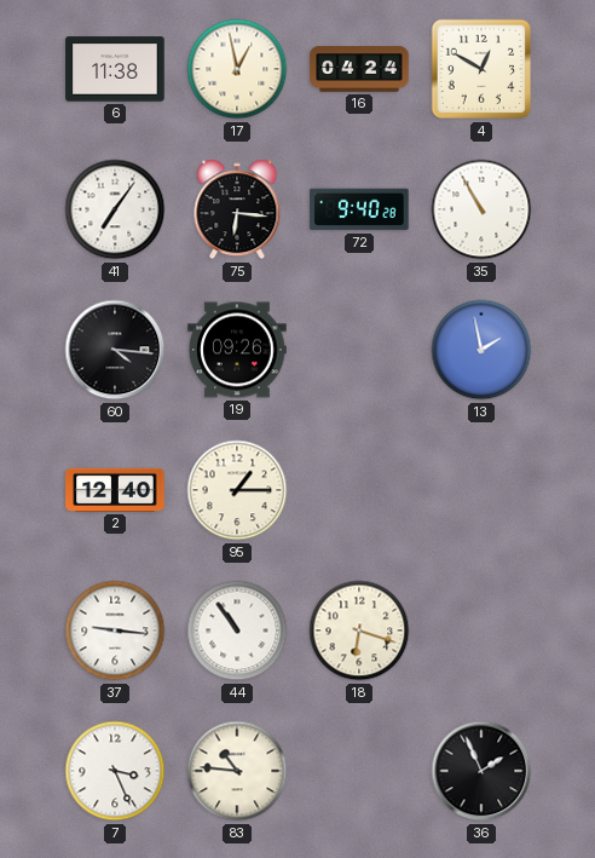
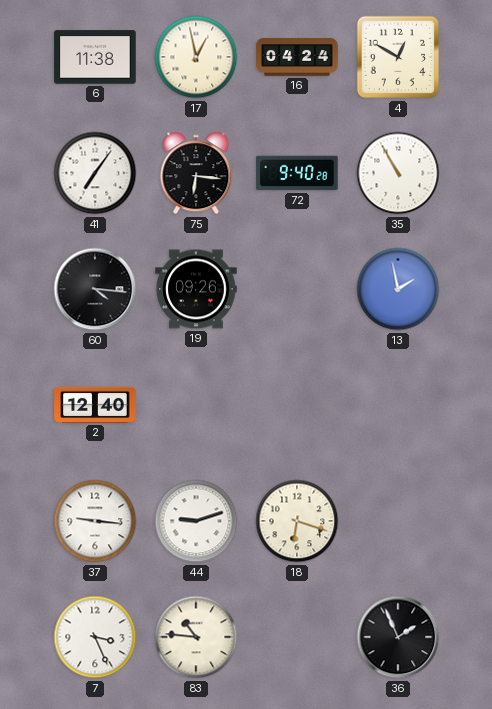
95: 1:15 -> none (237, 490)
44: 10:54 -> 9:12 (196, 521)
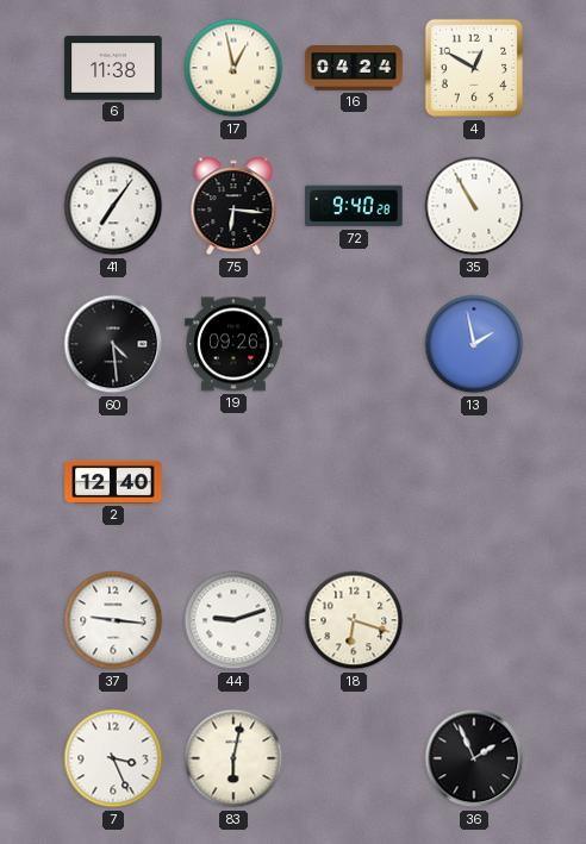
60: 4:16 -> 4:29 (113, 344)
83: 10:46 -> 6:02 (233, 758)
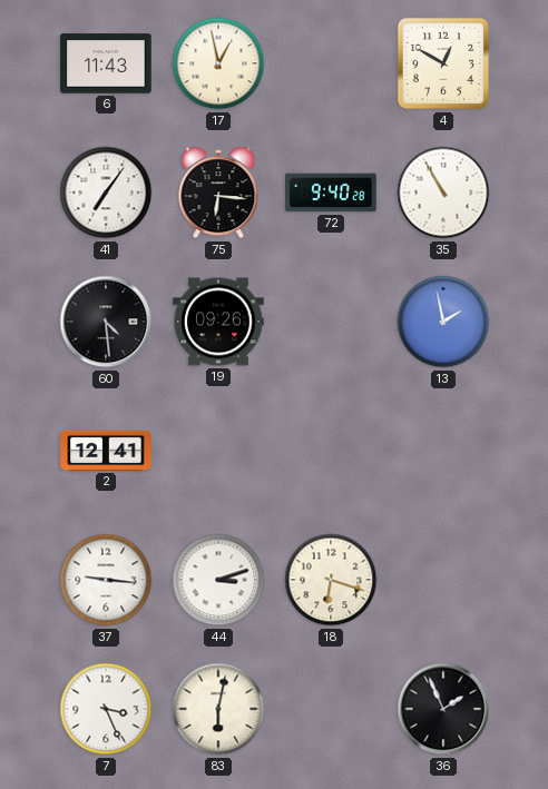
6: 11:38 -> 11:43 (106, 63)
16: 04:24 -> none (354, 68)
2: 12:40 -> 12:41 (106, 451)
44: 9:12 -> 3:12 (218, 580)
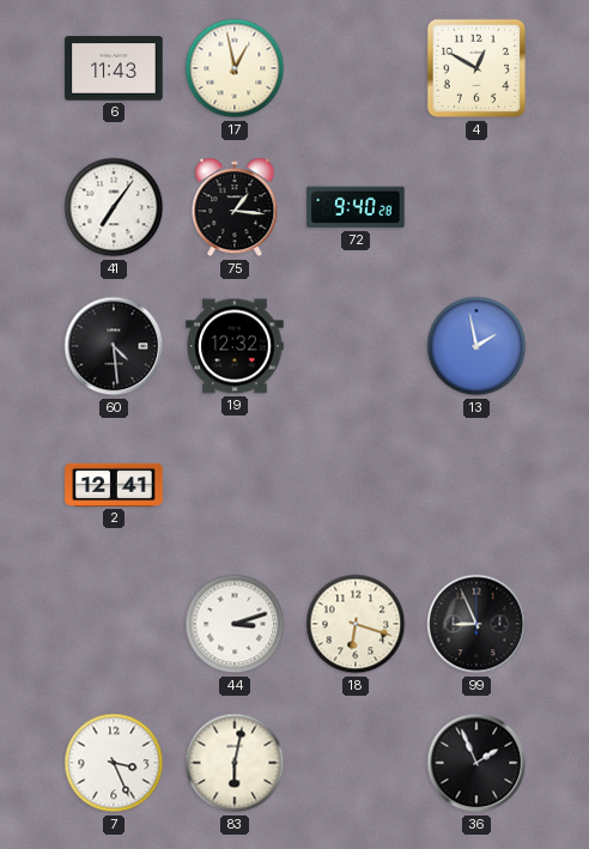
75: 6:16 -> 1:16 (235, 207)
35: 10:55 -> none (443, 193)
19: 09:26 -> 12:32 (235, 346)
37: 9:16 -> none (106, 580)
99: none -> 8:56 (476, 624)
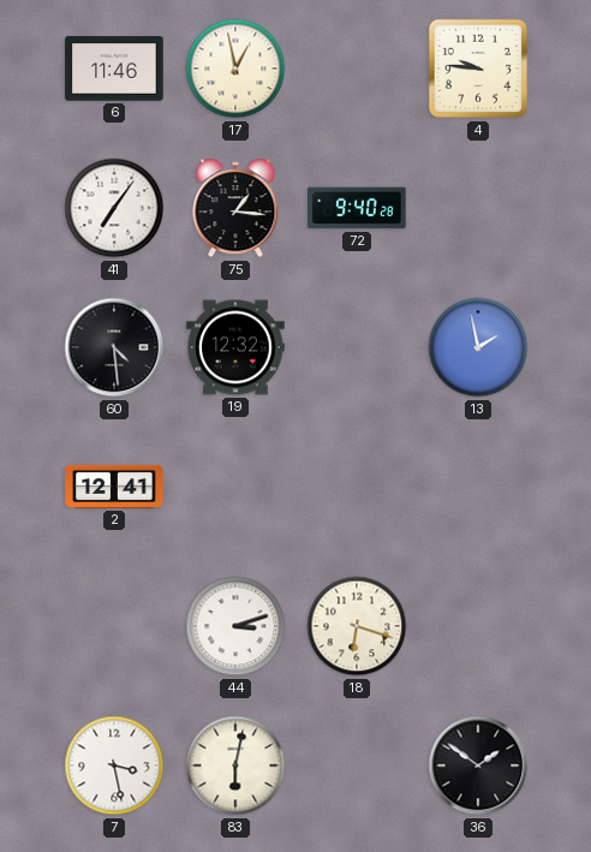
6: 11:43 -> 11:46 (114, 68)
4: 12:50 -> 9:46 (478, 68)
99: 8:56 -> none (476, 624)
7: 3:26 -> 3:28 (114, 765)
36: 1:56 -> 1:51 (478, 765)
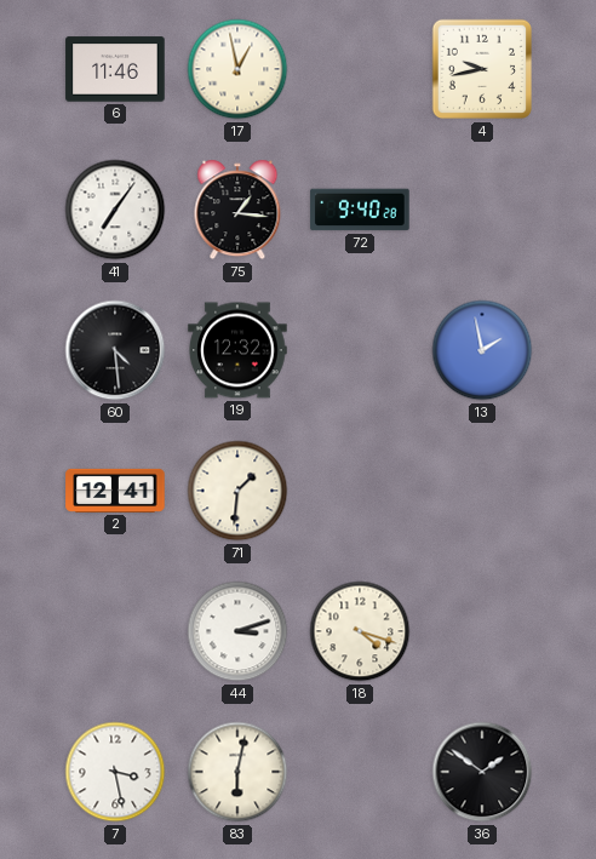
4: 9:46 -> 9:43 (482, 69)
71: none -> 1:31 (237, 491)
18: 6:18 -> 4:18 (360, 631)
